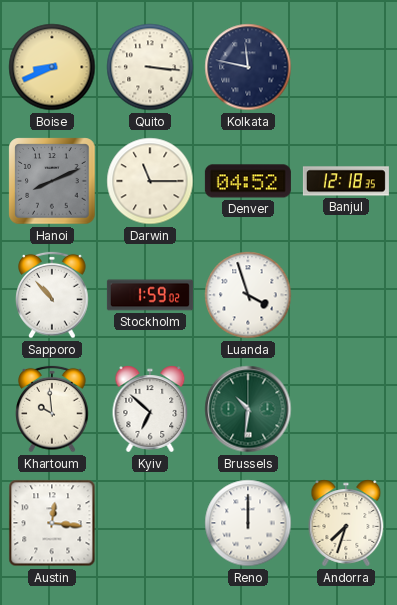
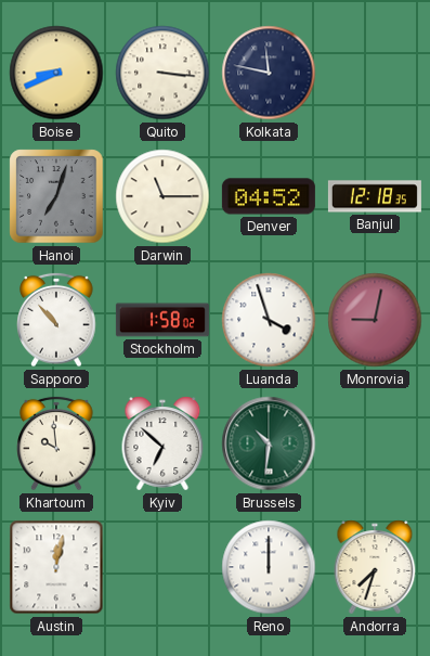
Hanoi: 8:11 -> 7:03 (56, 196)
Stockholm: 1:59 -> 1:58 (162, 320)
Monrovia: none -> 9:02 (375, 320)
Austin: 12:16 -> 12:02 (56, 567)
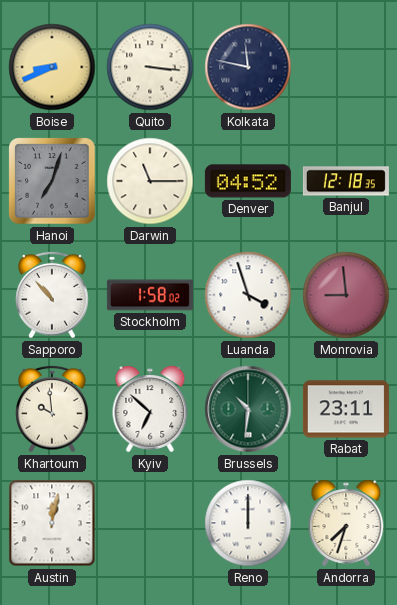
Monrovia: 9:02 -> 8:59 (346, 295)
Rabat: none -> 23:11 (346, 409)
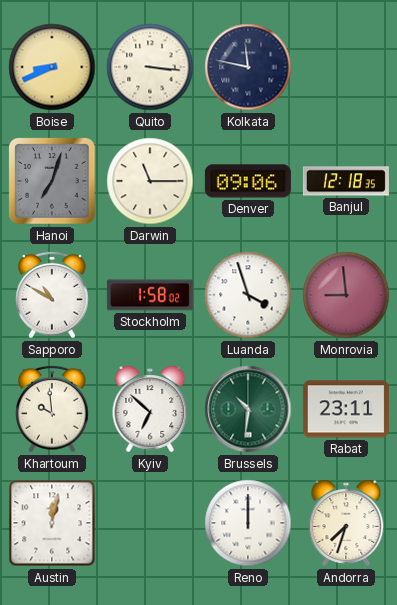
Denver: 04:52 -> 09:06 (248, 181)
Sapporo: 10:53 -> 10:50 (52, 295)
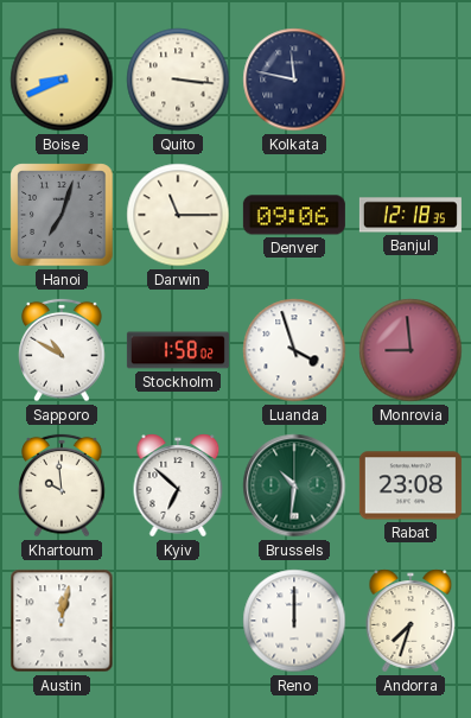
Rabat: 23:11 -> 23:08 (410, 485)
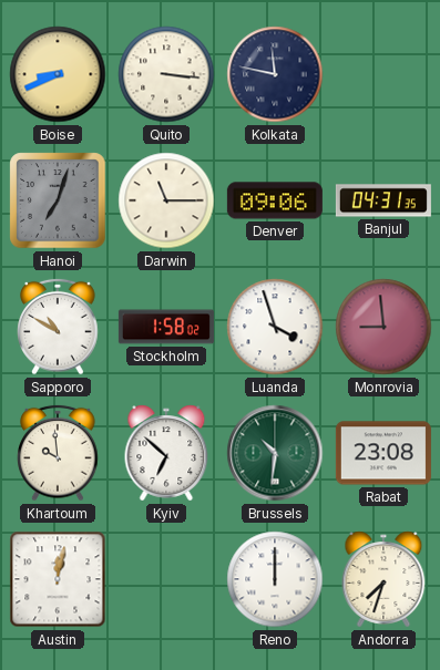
Banjul: 12:18 -> 04:31 (383, 200)
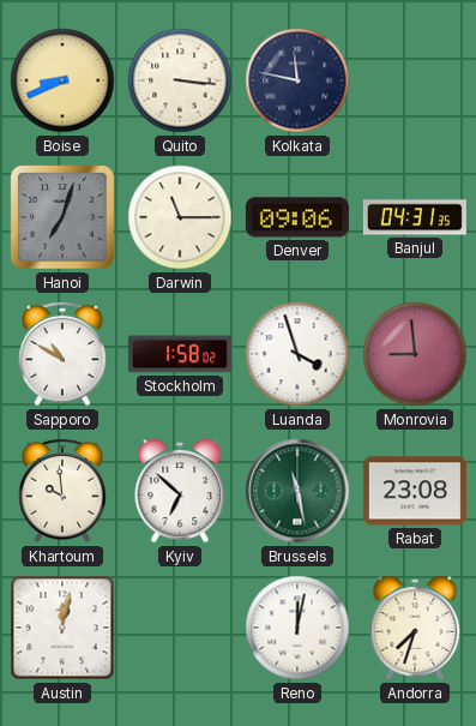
Brussels: 10:31 -> 11:28 (297, 491)
Reno: 12:00 -> 12:02 (297, 628)
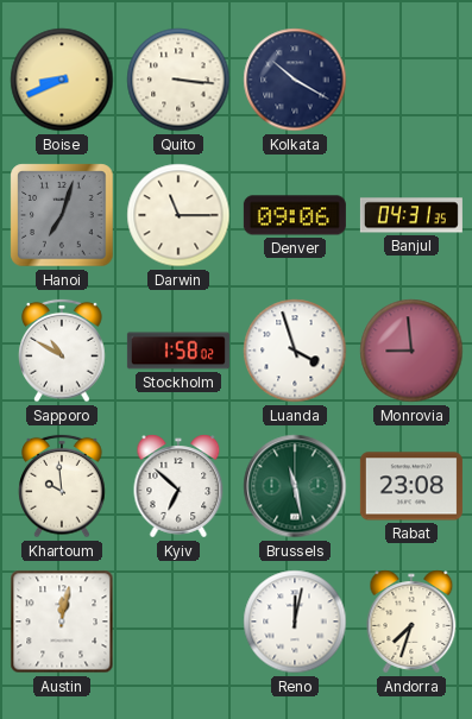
Kolkata: 11:47 -> 10:20 (295, 80)
